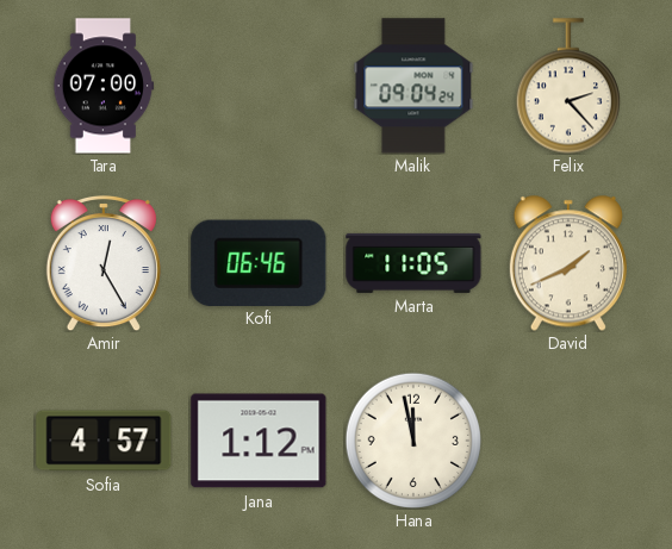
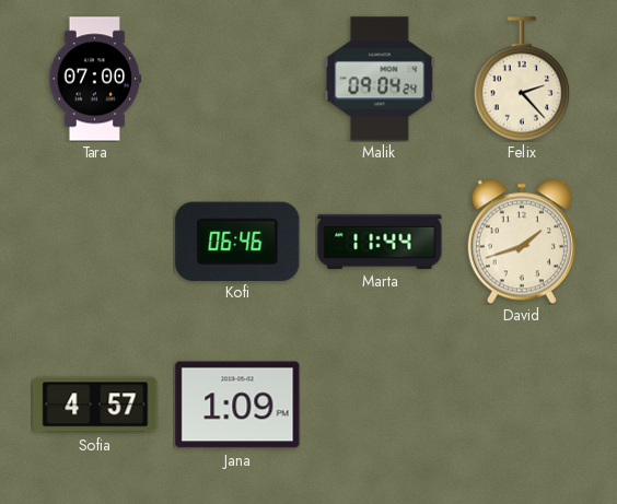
Amir: 12:25 -> none (104, 263)
Marta: 11:05 -> 11:44 (380, 242)
David: 1:41 -> 1:42 (522, 242)
Jana: 1:12 -> 1:09 (237, 405)
Hana: 11:58 -> none (412, 439)
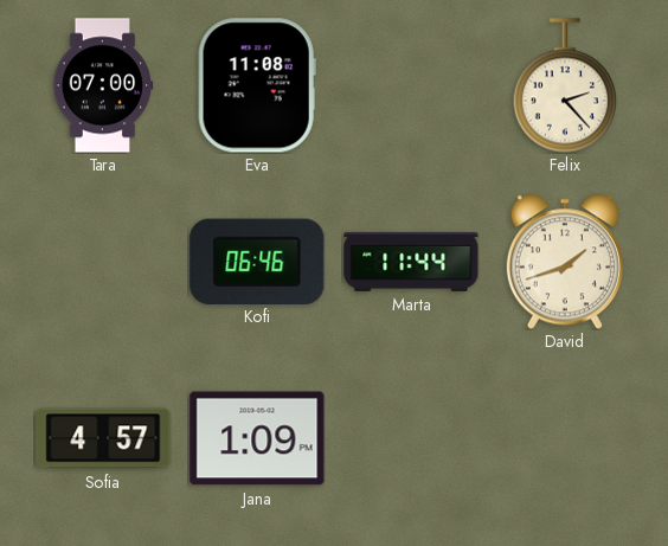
Eva: none -> 11:08 (257, 85)
Malik: 09:04 -> none (380, 79)
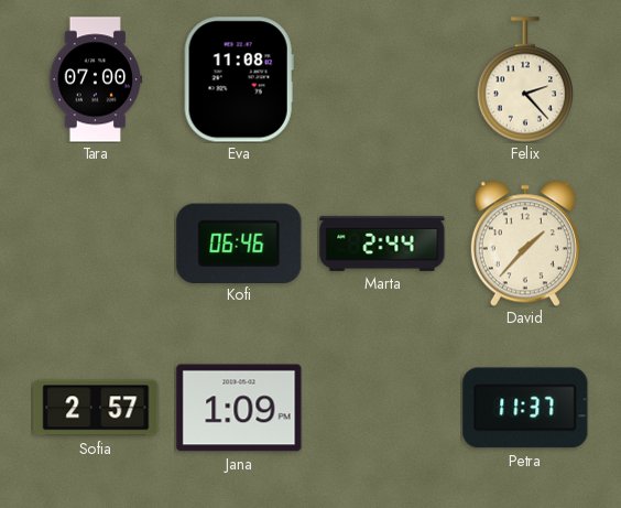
Marta: 11:44 -> 2:44 (382, 244)
David: 1:42 -> 1:37 (525, 244)
Sofia: 4:57 -> 2:57 (96, 408)
Petra: none -> 11:37 (525, 408)
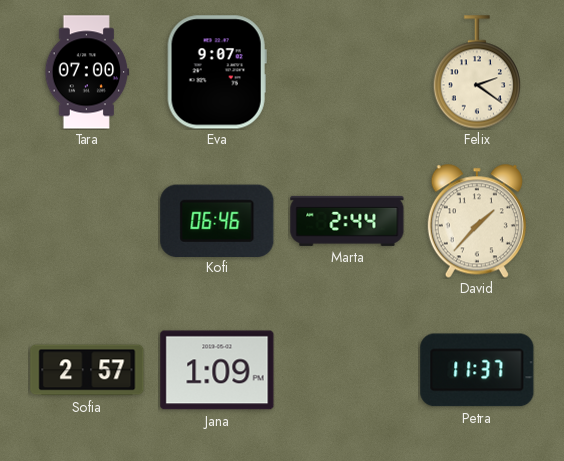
Eva: 11:08 -> 9:07 (217, 72)
Felix: 2:23 -> 2:21 (477, 72)
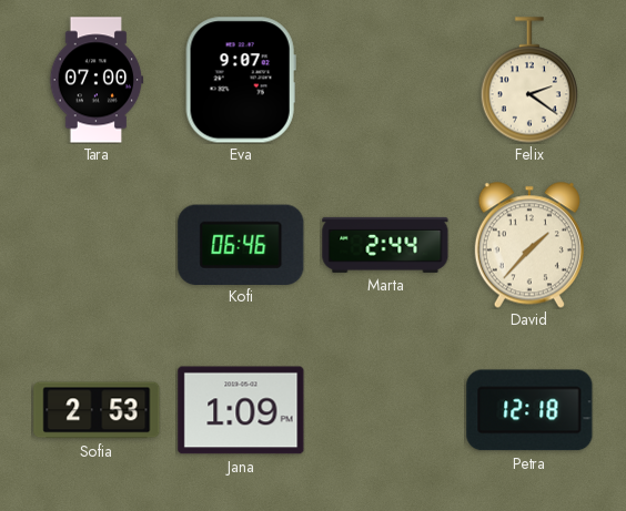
Sofia: 2:57 -> 2:53 (97, 410)
Petra: 11:37 -> 12:18 (529, 410)
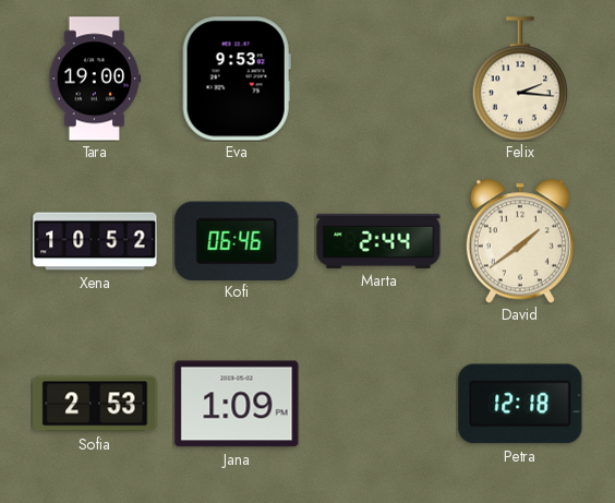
Tara: 07:00 -> 19:00 (95, 79)
Eva: 9:07 -> 9:53 (237, 79)
Felix: 2:21 -> 2:16 (520, 79)
Xena: none -> 10:52 (95, 241)
David: 1:37 -> 1:39 (520, 241)
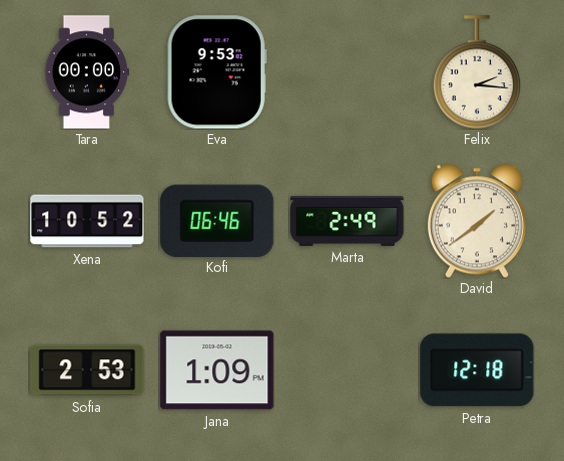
Tara: 19:00 -> 00:00 (87, 72)
Marta: 2:44 -> 2:49 (347, 221)
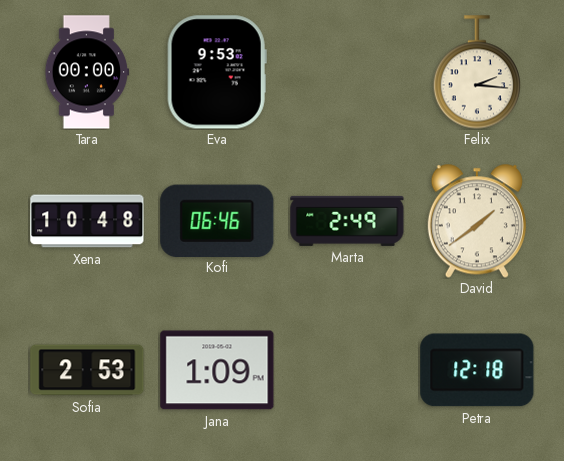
Xena: 10:52 -> 10:48 (87, 221)
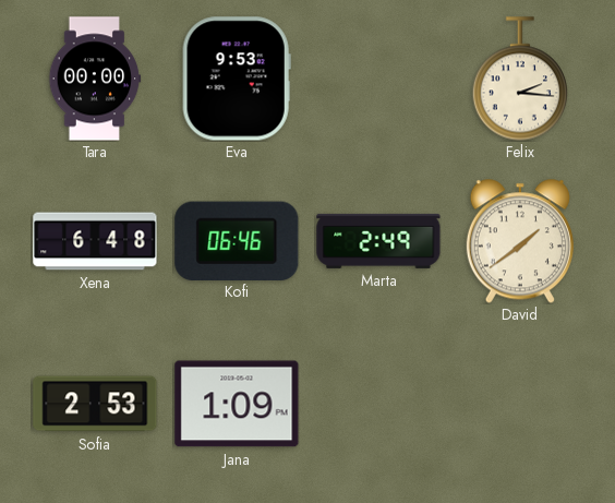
Xena: 10:48 -> 6:48 (95, 241)
Petra: 12:18 -> none (477, 370)
